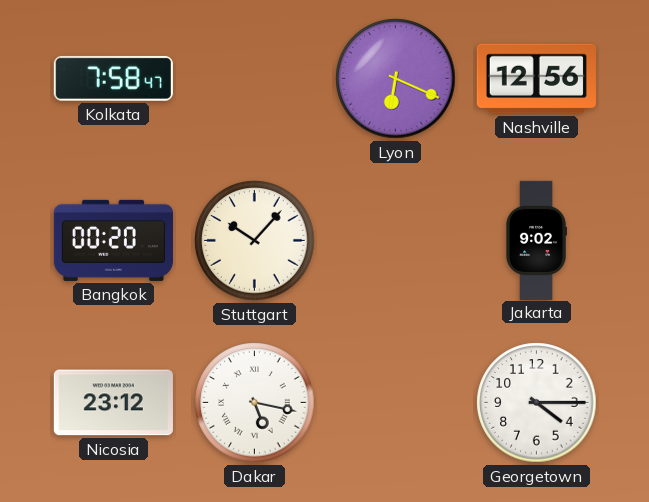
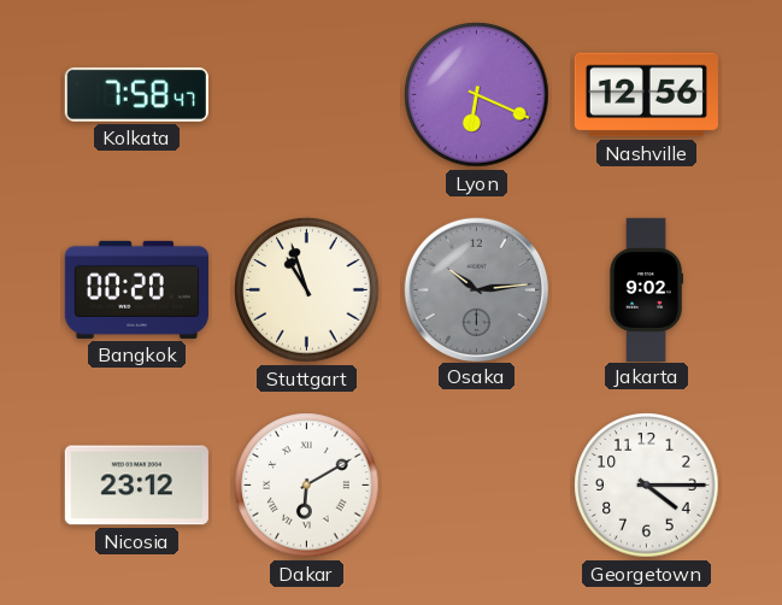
Stuttgart: 10:07 -> 10:57 (307, 290)
Osaka: none -> 10:14 (476, 289)
Dakar: 5:17 -> 6:10 (307, 486)
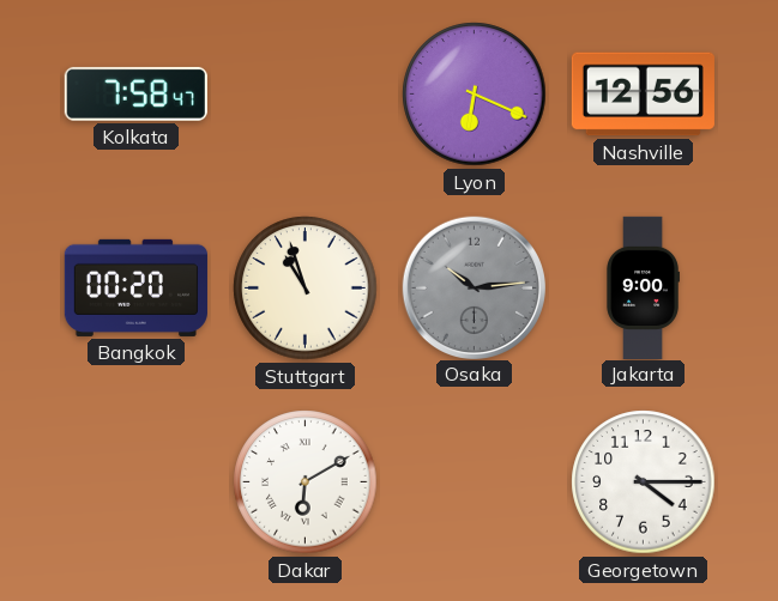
Jakarta: 9:02 -> 9:00 (643, 287)
Nicosia: 23:12 -> none (136, 486)
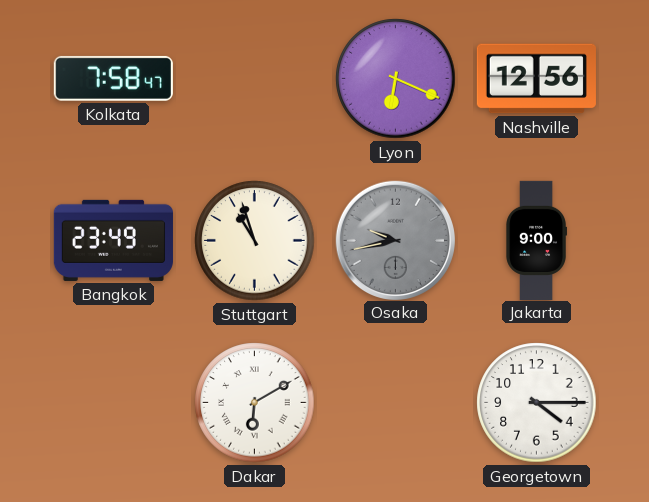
Bangkok: 00:20 -> 23:49 (113, 240)
Osaka: 10:14 -> 9:43 (395, 240)
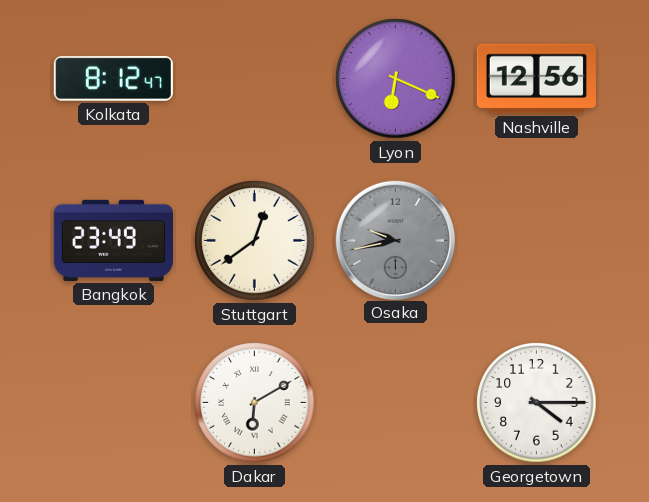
Kolkata: 7:58 -> 8:12 (113, 78)
Stuttgart: 10:57 -> 12:39 (255, 241)
Jakarta: 9:00 -> none (536, 240)
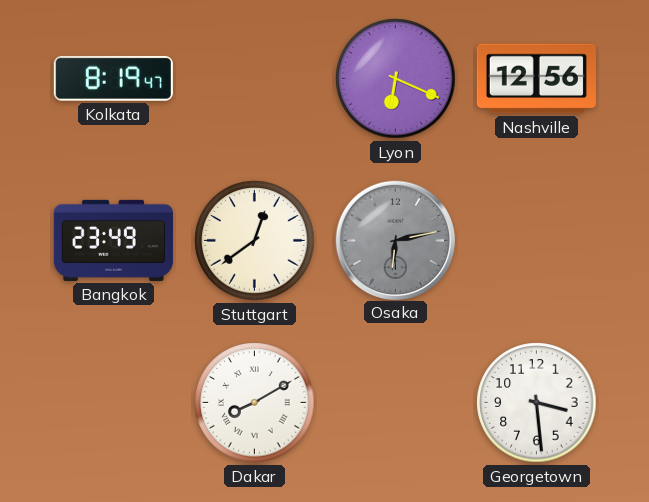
Kolkata: 8:12 -> 8:19 (113, 78)
Osaka: 9:43 -> 6:13 (395, 240)
Dakar: 6:10 -> 8:10 (255, 403)
Georgetown: 4:15 -> 3:29 (537, 403)
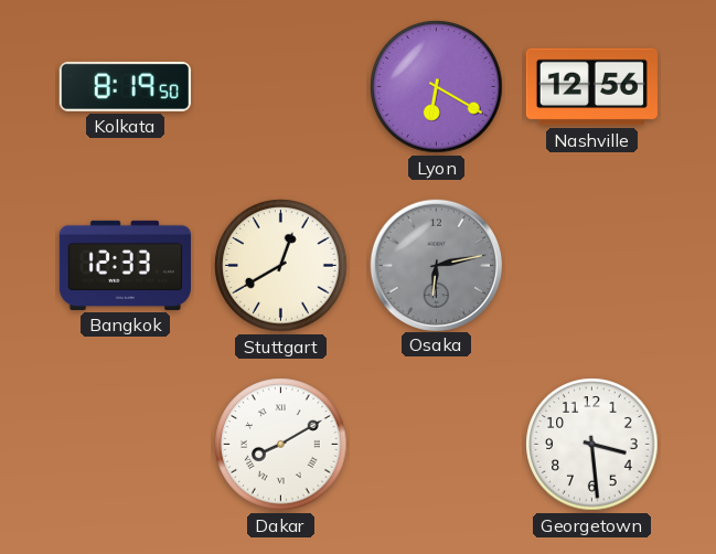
Kolkata: 8:19:47 -> 8:19:50 (125, 86)
Lyon: 6:19 -> 6:20 (437, 87)
Bangkok: 23:49 -> 12:33 (125, 265)
Stuttgart: 12:39 -> 12:40 (281, 266)
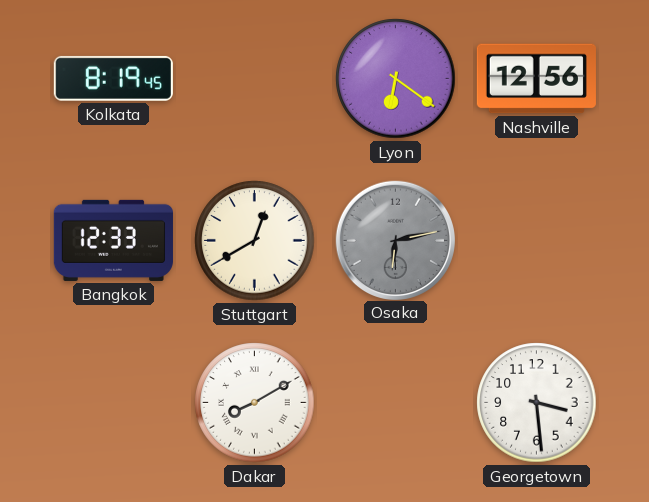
Kolkata: 8:19:50 -> 8:19:45 (113, 78)
Lyon: 6:20 -> 6:21 (396, 79)
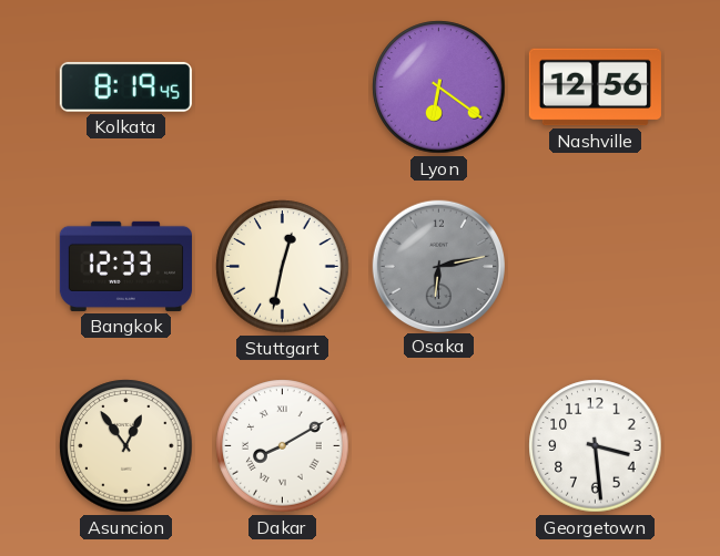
Stuttgart: 12:40 -> 12:32 (283, 267)
Asuncion: none -> 12:54 (126, 446)
